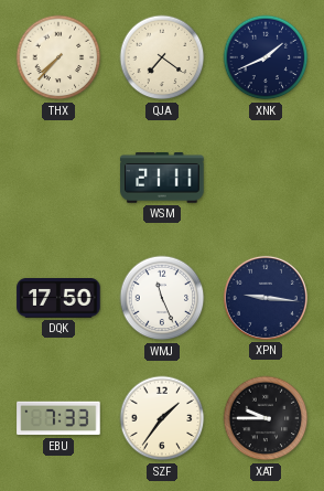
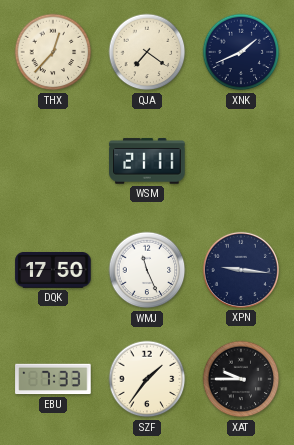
THX: 7:37 -> 12:37 (53, 52)
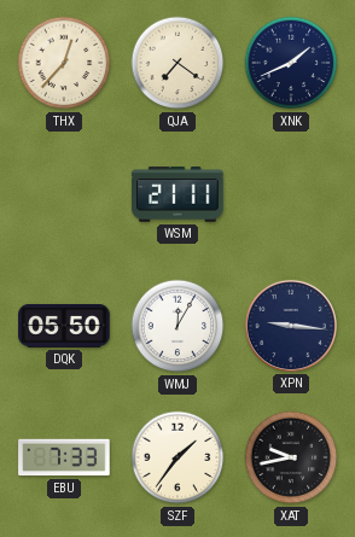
DQK: 17:50 -> 05:50 (64, 327)
WMJ: 11:26 -> 12:05 (177, 326)
XAT: 9:45 -> 9:43 (291, 457)
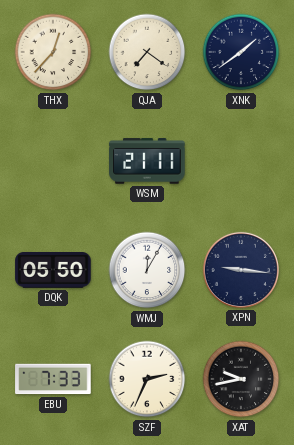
XNK: 1:41 -> 1:39 (241, 52)
SZF: 1:36 -> 2:34 (147, 379)
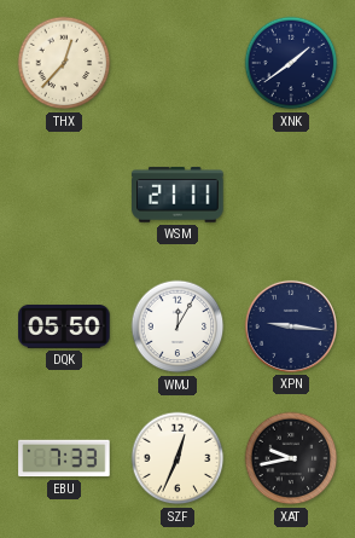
QJA: 7:21 -> none (147, 52)
SZF: 2:34 -> 12:34 (177, 458)
